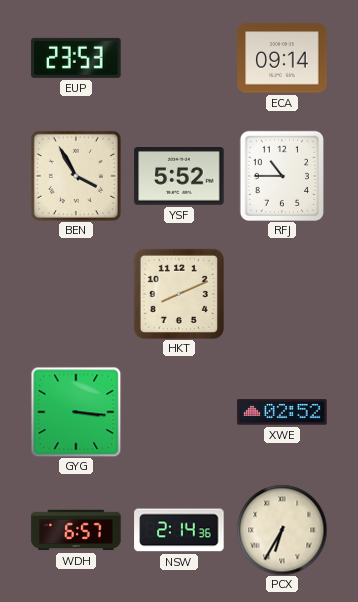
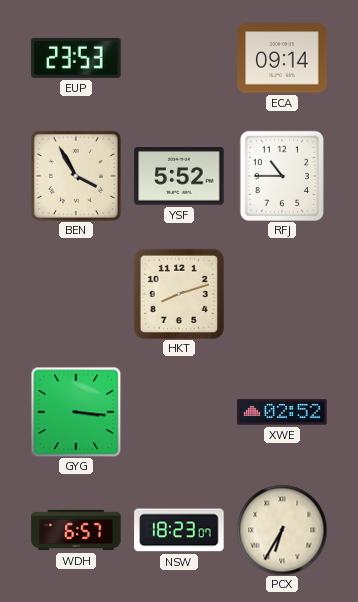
HKT: 8:11 -> 8:12 (179, 294)
NSW: 2:14 -> 18:23 (179, 530)
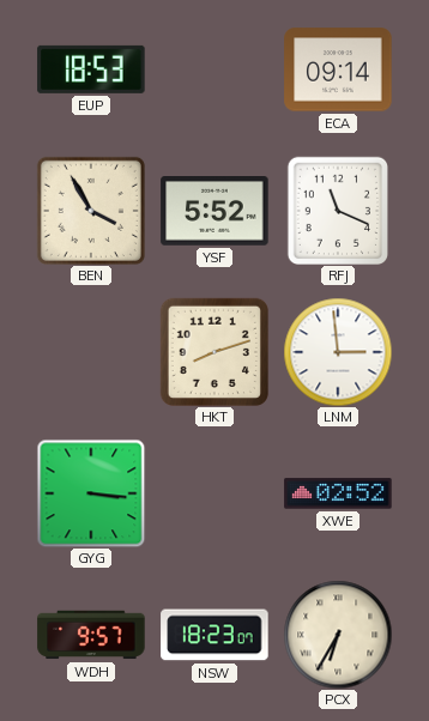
EUP: 23:53 -> 18:53 (91, 69)
RFJ: 10:45 -> 11:19 (337, 210)
LNM: none -> 2:59 (338, 352)
WDH: 6:57 -> 9:57 (91, 635)
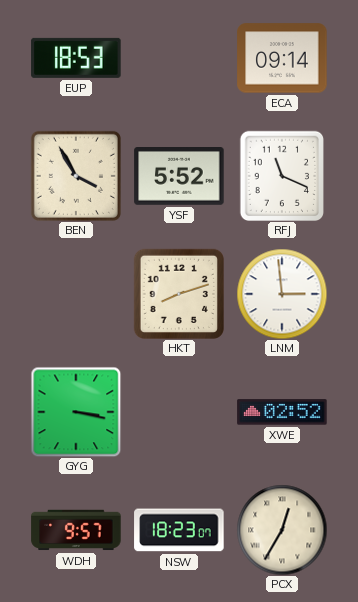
GYG: 3:16 -> 3:17 (76, 412)
PCX: 6:35 -> 12:35 (282, 530)
